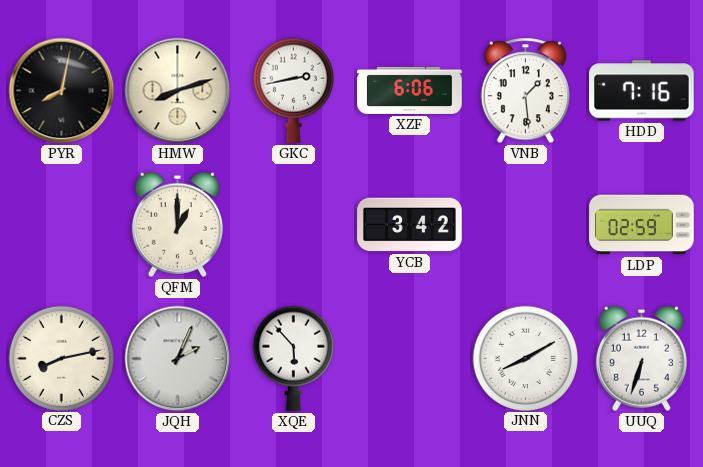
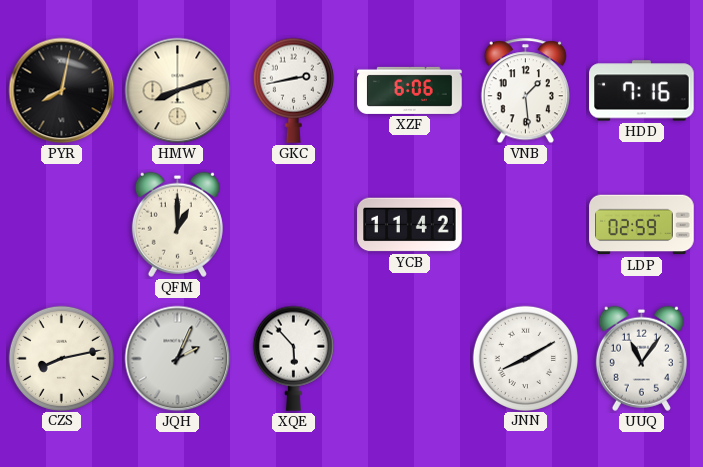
YCB: 3:42 -> 11:42 (410, 225)
UUQ: 6:33 -> 11:06 (641, 358)
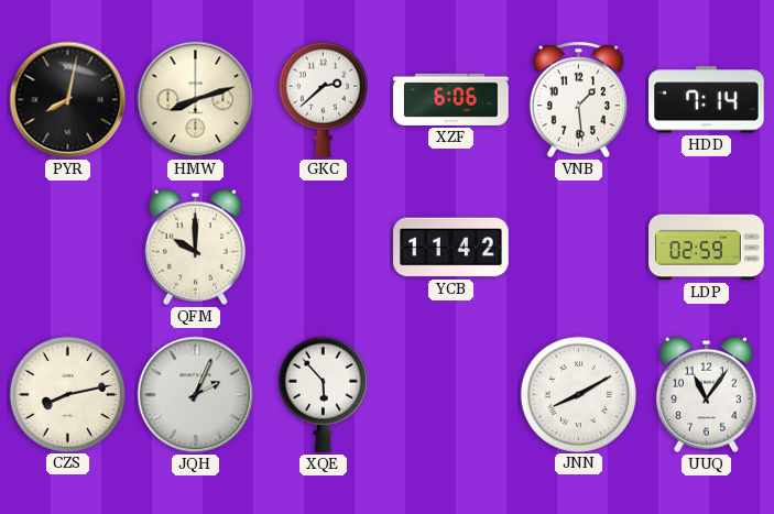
GKC: 2:43 -> 2:38 (323, 99)
HDD: 7:16 -> 7:14 (707, 100)
QFM: 1:00 -> 10:00 (195, 247)
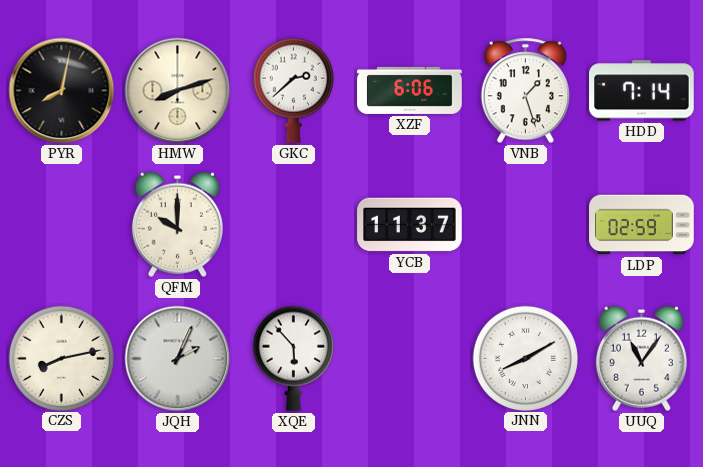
VNB: 1:29 -> 1:27 (525, 91)
YCB: 11:42 -> 11:37 (410, 225)
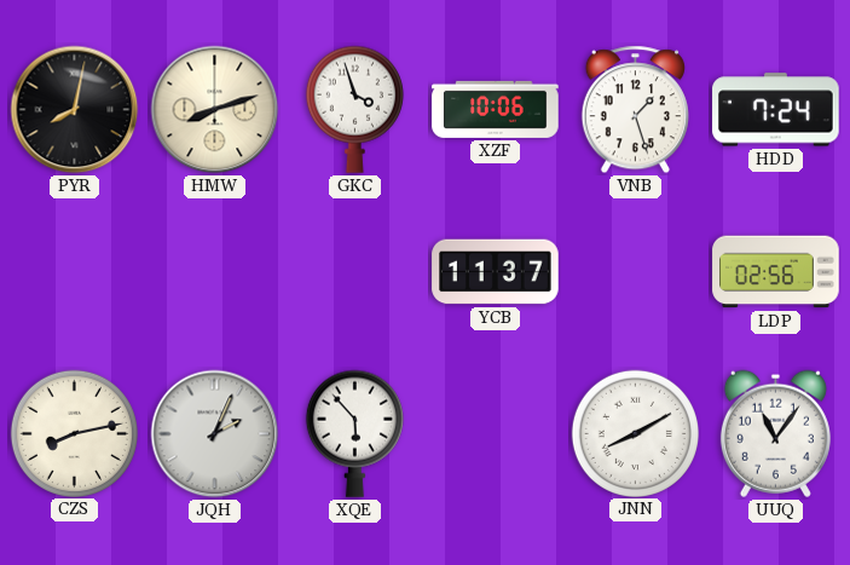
GKC: 2:38 -> 3:57 (354, 109)
XZF: 6:06 -> 10:06 (496, 109)
HDD: 7:14 -> 7:24 (776, 110)
QFM: 10:00 -> none (177, 224)
LDP: 02:59 -> 02:56 (776, 272)
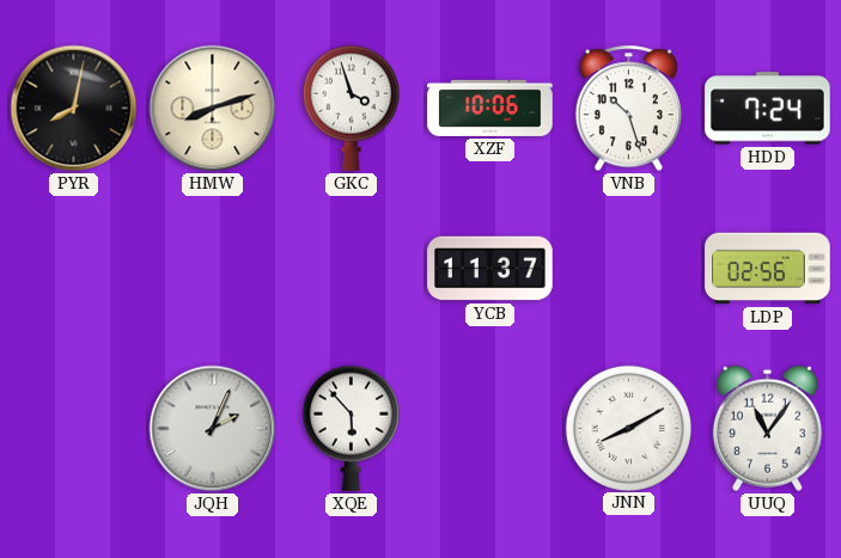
VNB: 1:27 -> 10:27 (628, 109)
CZS: 8:13 -> none (74, 433)
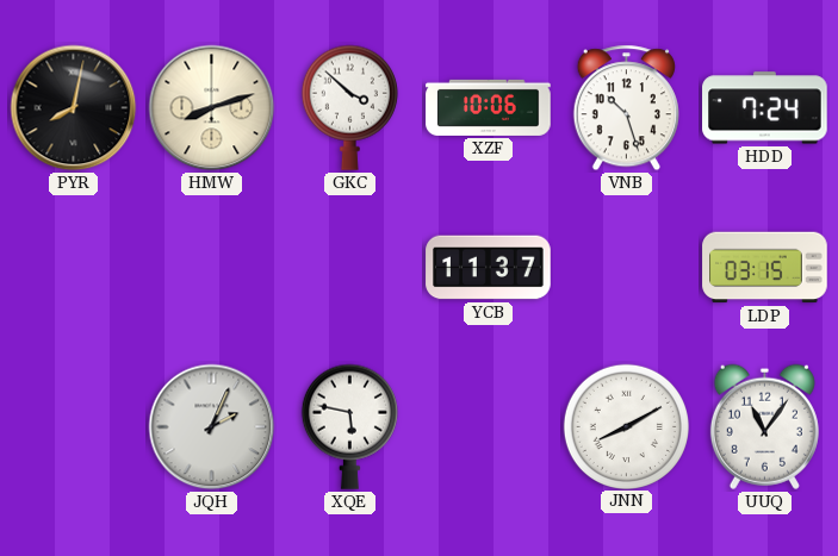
GKC: 3:57 -> 3:52 (349, 107)
LDP: 02:56 -> 03:15 (765, 268)
XQE: 5:53 -> 5:47 (349, 426)
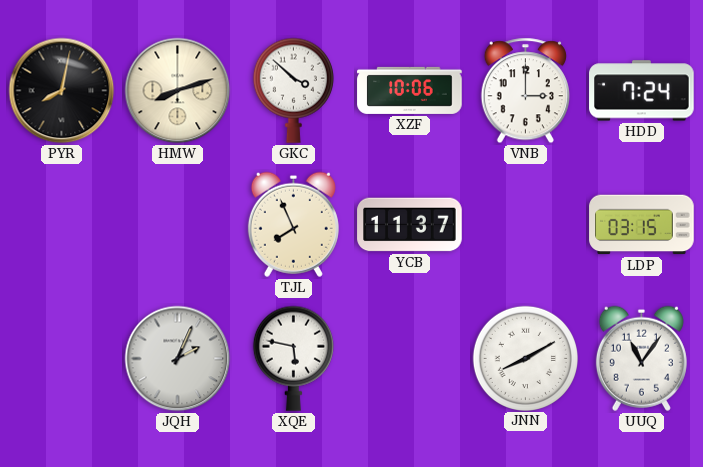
VNB: 10:27 -> 3:00 (525, 91)
TJL: none -> 7:56 (293, 224)
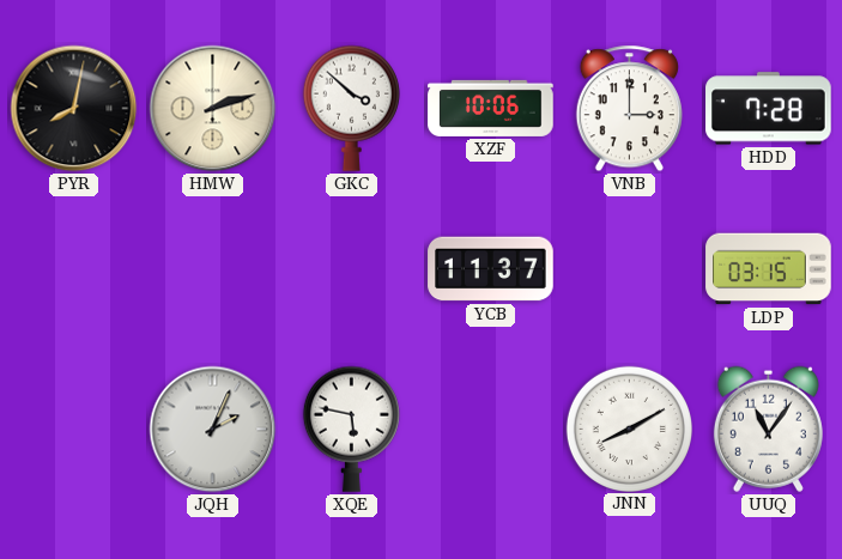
HMW: 8:12 -> 2:12 (213, 109)
HDD: 7:24 -> 7:28 (769, 109)
TJL: 7:56 -> none (293, 224)
